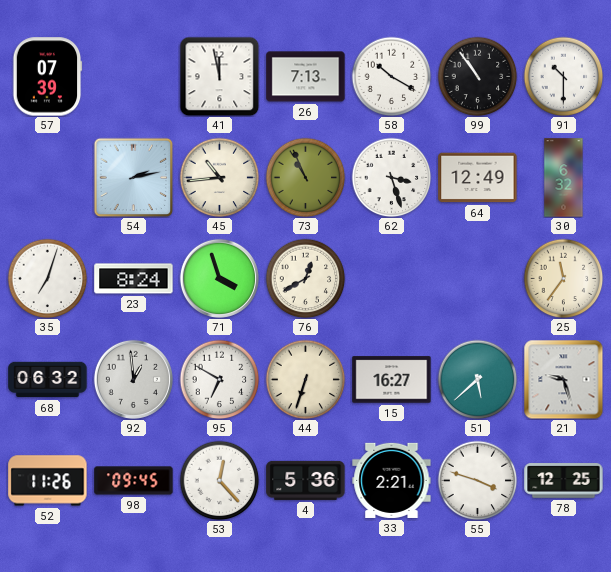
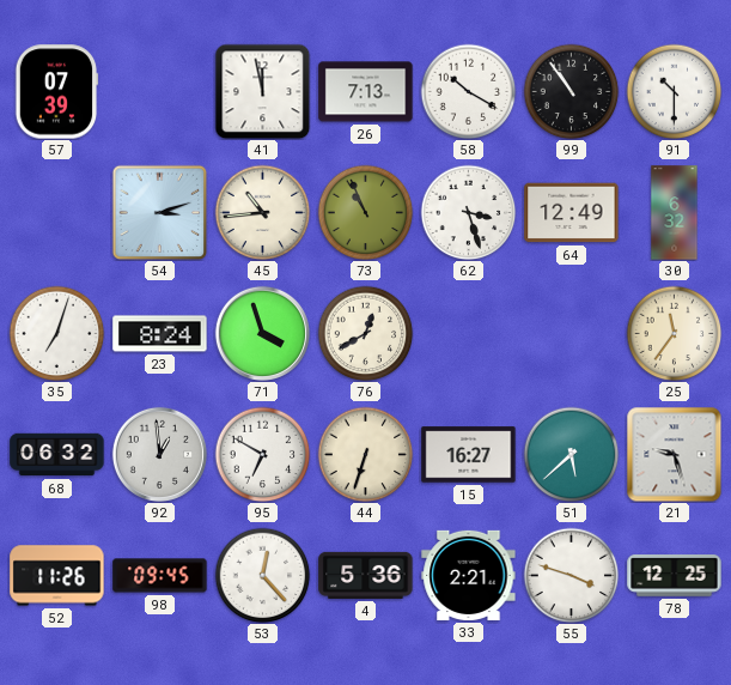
54: 2:13 -> 3:12 (159, 212)
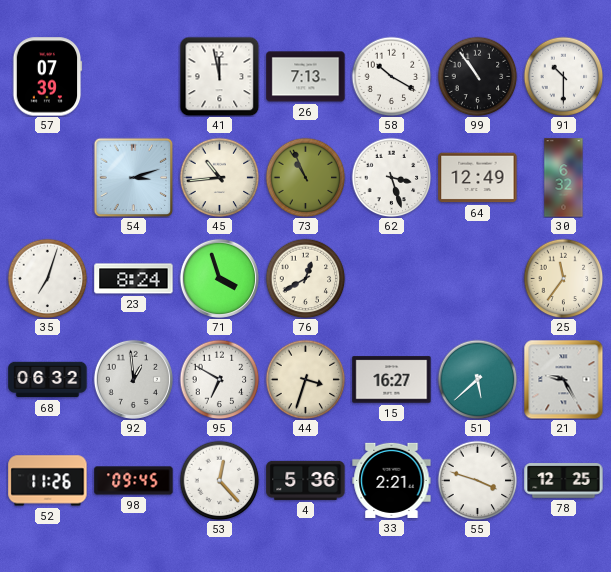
44: 6:33 -> 3:33 (305, 379)
21: 9:27 -> 9:25 (563, 379)
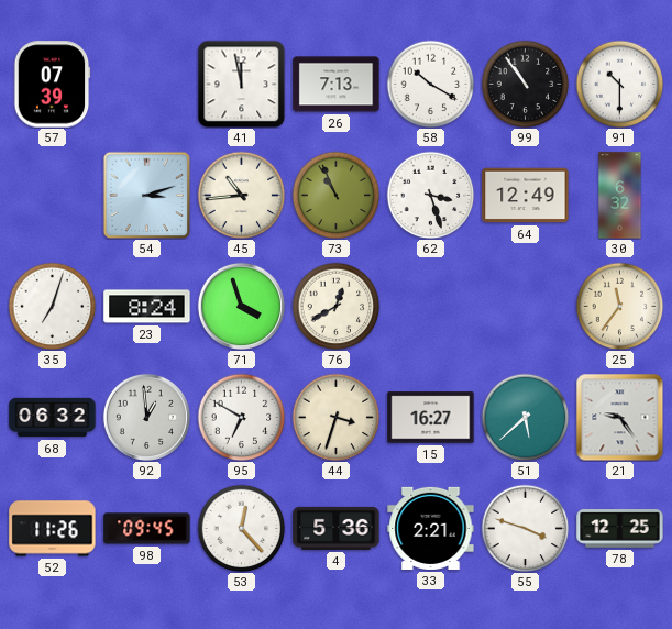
21: 9:25 -> 9:24 (619, 417)
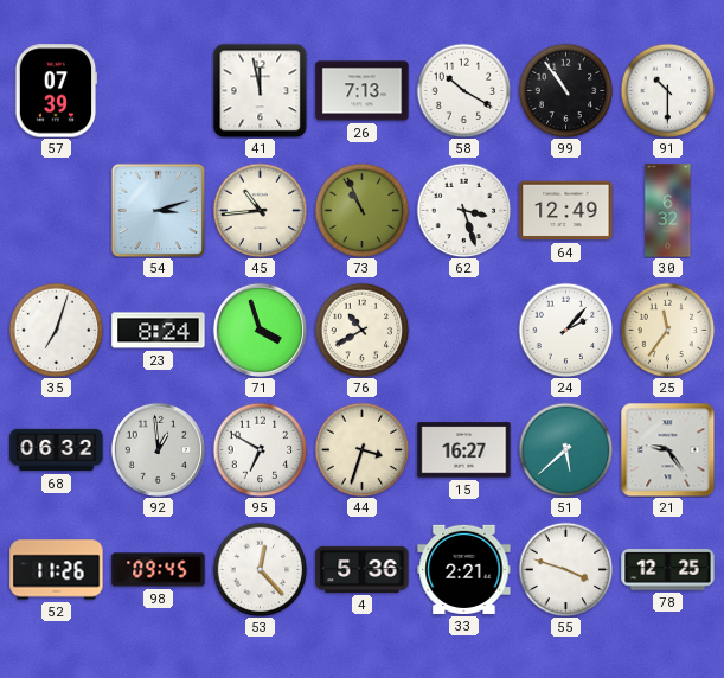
76: 12:40 -> 10:40 (361, 330)
24: none -> 2:07 (565, 330)
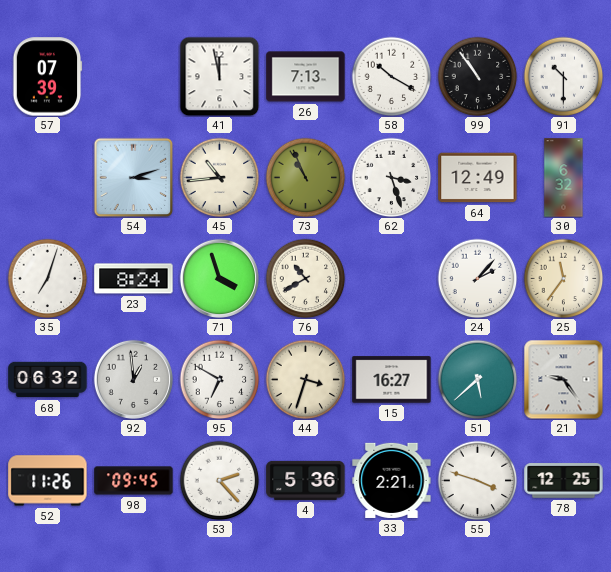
53: 12:23 -> 2:23 (219, 480)
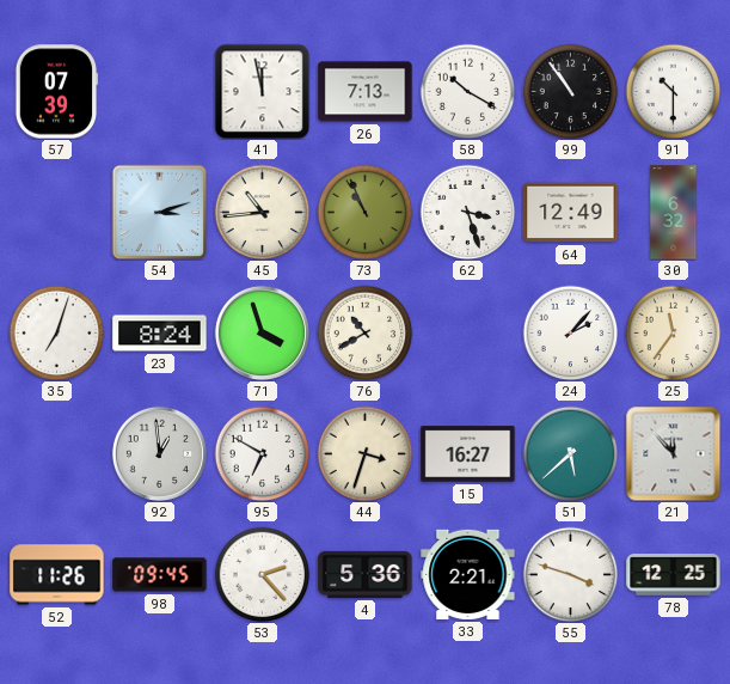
68: 06:32 -> none (48, 380)
21: 9:24 -> 11:53 (673, 453)
